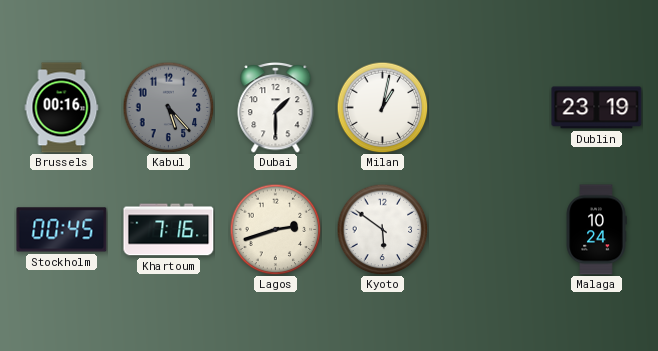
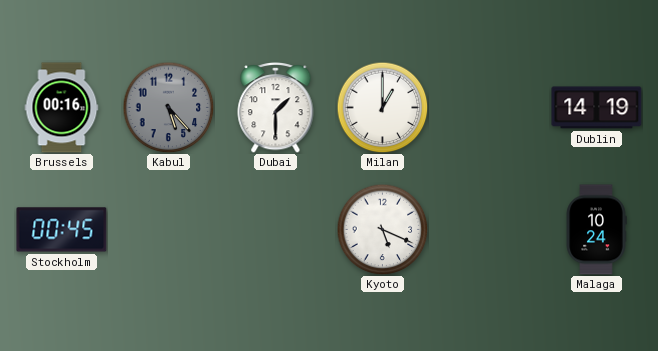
Milan: 1:02 -> 1:00 (382, 107)
Dublin: 23:19 -> 14:19 (597, 108)
Khartoum: 7:16 -> none (169, 230)
Lagos: 2:42 -> none (275, 229)
Kyoto: 5:51 -> 5:19 (382, 229)
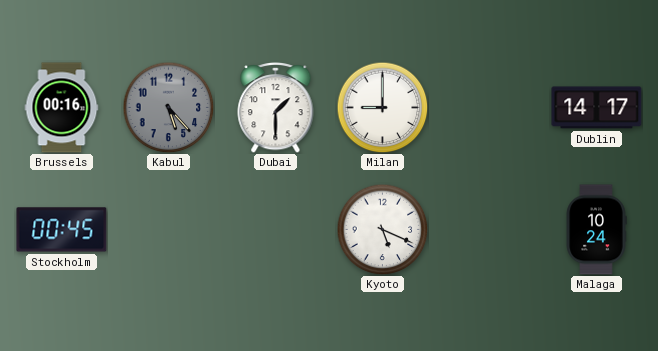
Milan: 1:00 -> 9:00 (382, 107)
Dublin: 14:19 -> 14:17 (597, 108)
